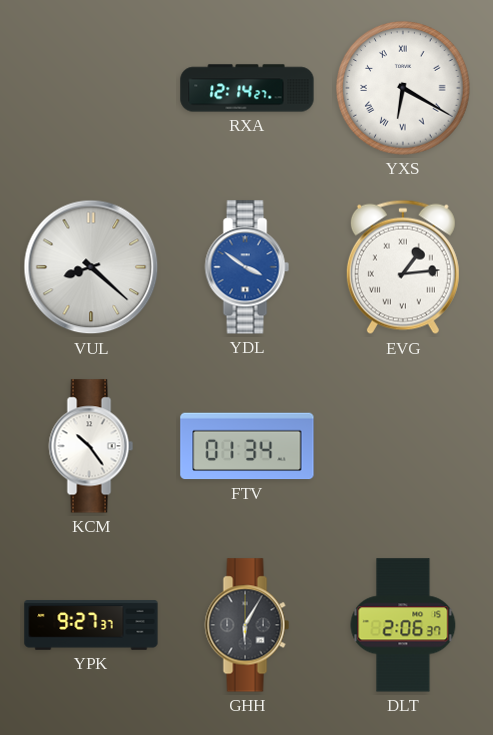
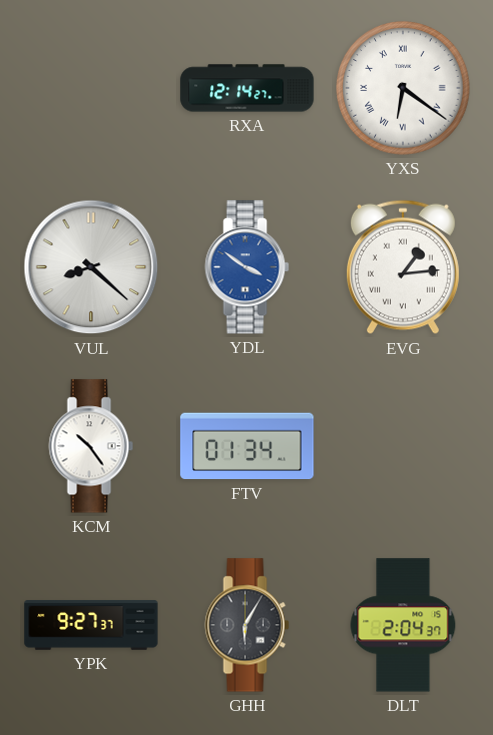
YXS: 6:20 -> 6:21 (403, 88)
DLT: 2:06 -> 2:04 (403, 625)
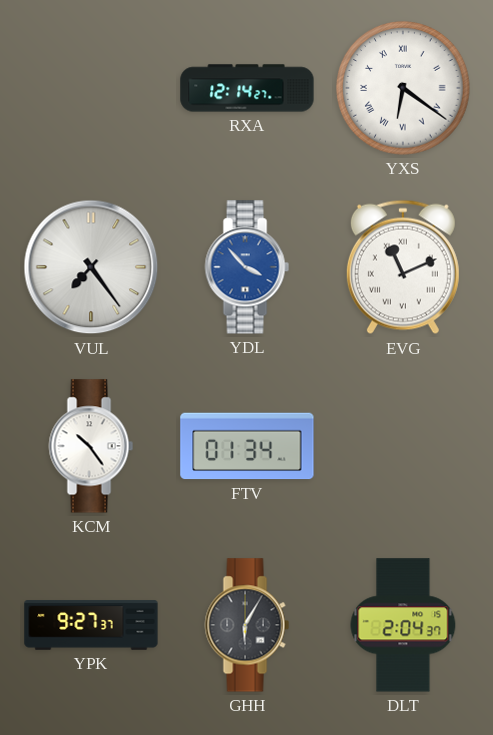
VUL: 8:22 -> 7:24 (91, 267)
YDL: 3:51 -> 3:53 (247, 267)
EVG: 1:14 -> 11:11 (403, 267)
